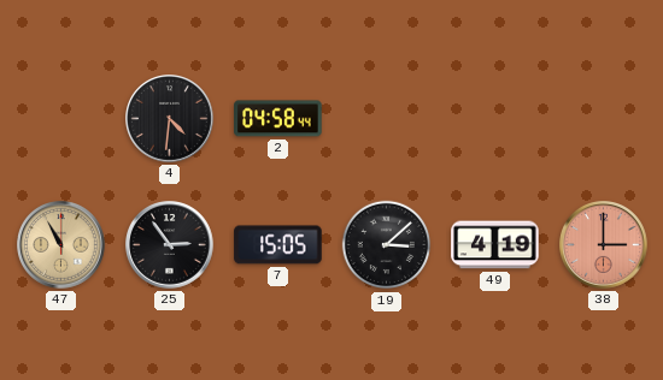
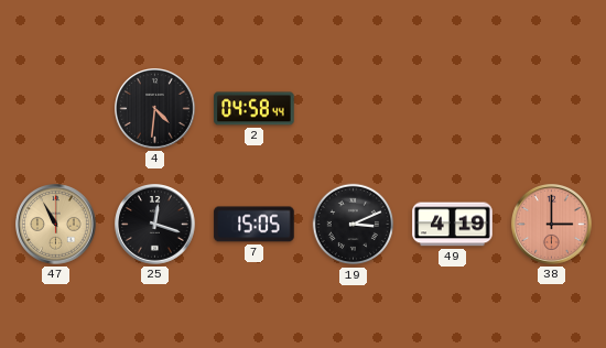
25: 2:54 -> 12:18 (155, 225)
19: 3:08 -> 3:11 (354, 225)
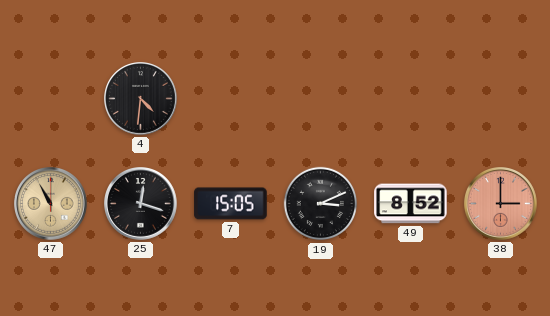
2: 04:58 -> none (255, 109)
49: 4:19 -> 8:52 (411, 204)
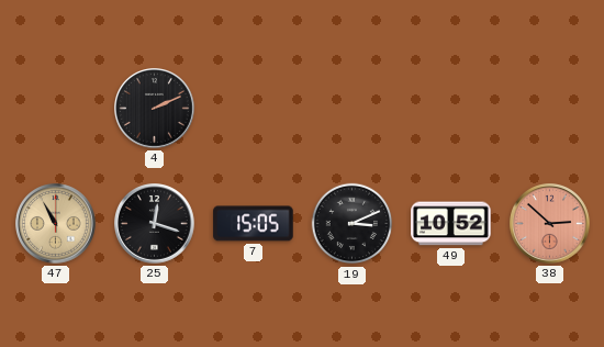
4: 4:31 -> 2:11 (155, 109)
49: 8:52 -> 10:52 (451, 224)
38: 3:00 -> 2:52 (550, 224)
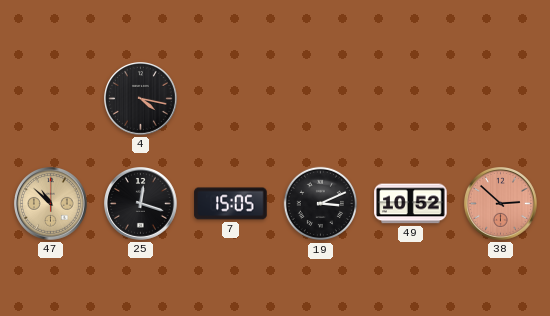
4: 2:11 -> 4:17 (141, 99)
47: 10:55 -> 10:52 (51, 204)
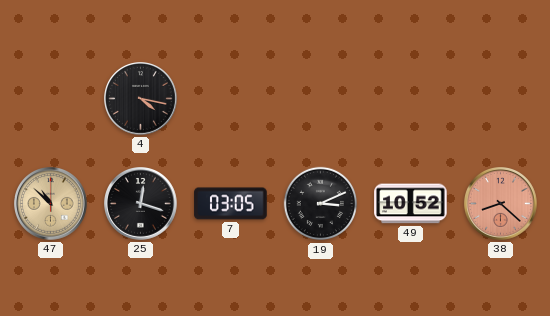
7: 15:05 -> 03:05 (231, 204)
38: 2:52 -> 8:22 (501, 204)
